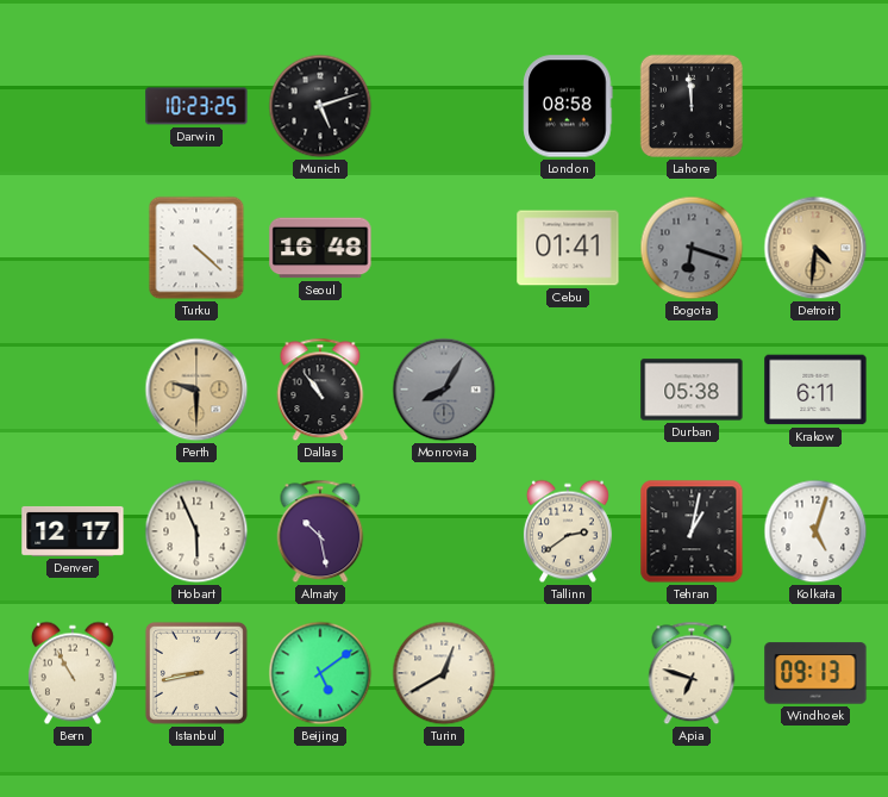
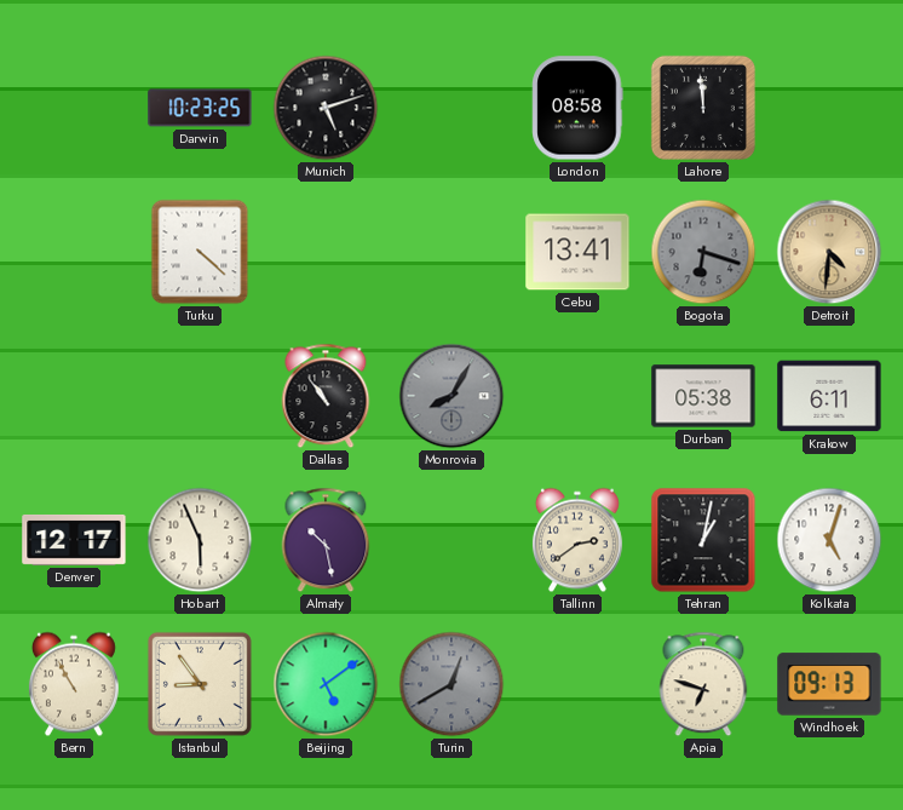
Seoul: 16:48 -> none (320, 248)
Cebu: 01:41 -> 13:41 (577, 252)
Perth: 9:30 -> none (196, 390)
Istanbul: 8:43 -> 8:54 (200, 684)
Turin dial: cream -> grey (451, 684)
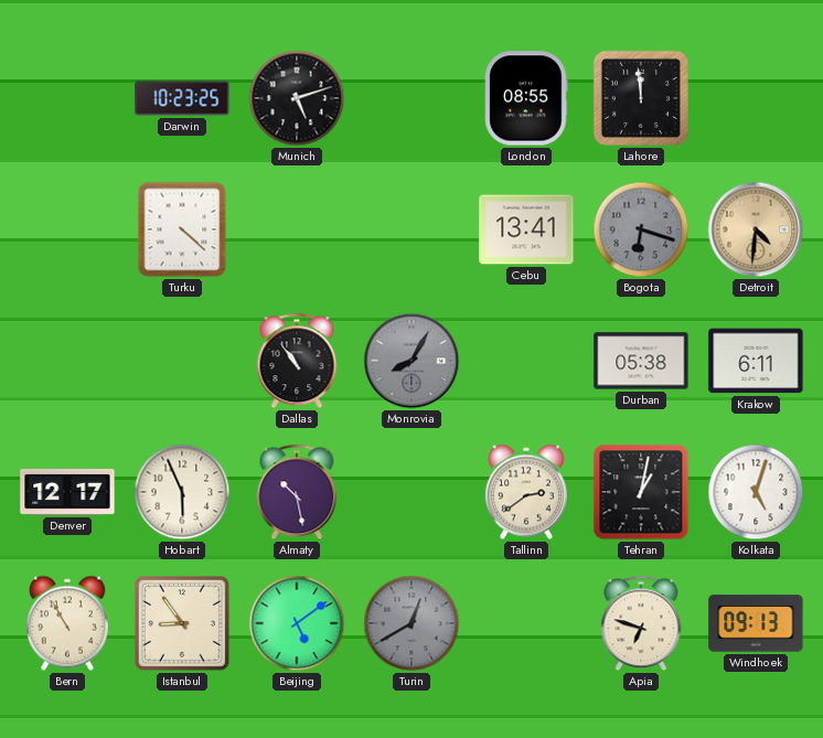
London: 08:58 -> 08:55 (526, 98)
